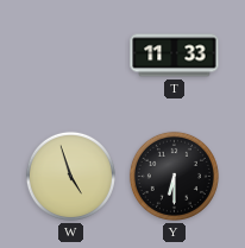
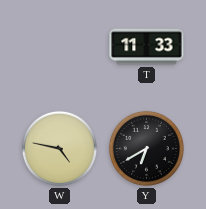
W: 4:57 -> 4:47 (59, 148)
Y: 6:30 -> 6:40 (146, 148)
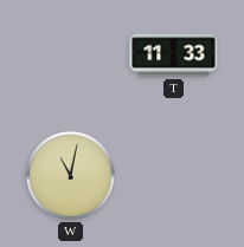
W: 4:47 -> 11:02 (70, 175)
Y: 6:40 -> none (146, 148)
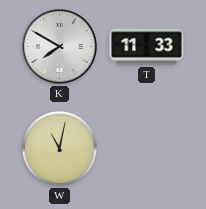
K: none -> 7:50 (60, 47)
